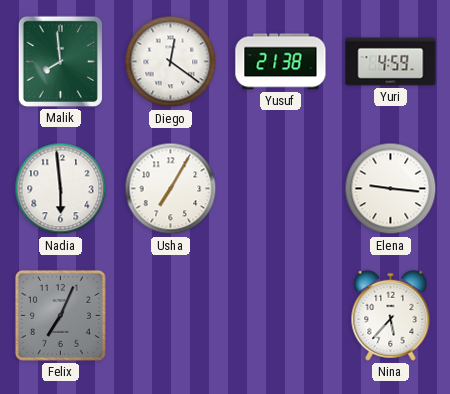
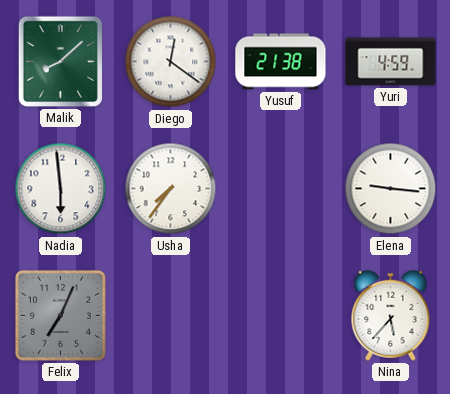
Malik: 7:59 -> 8:08 (60, 61)
Usha: 7:05 -> 7:36 (171, 189)
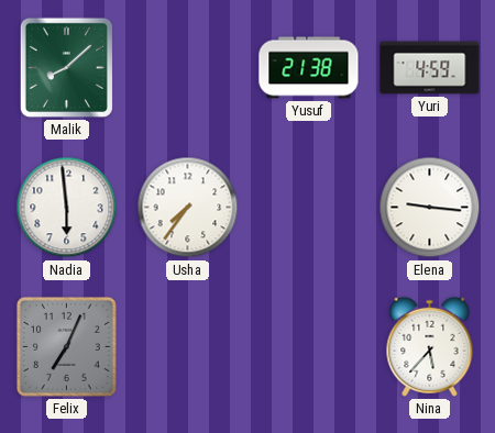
Diego: 12:21 -> none (171, 62)
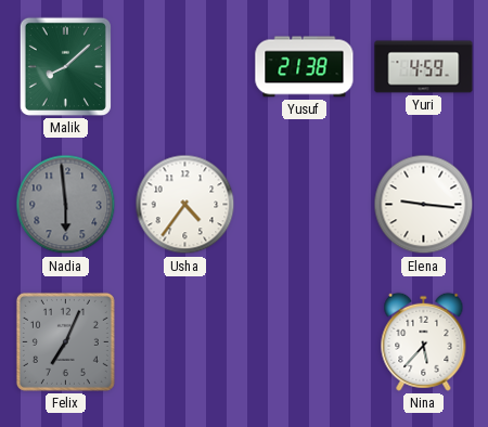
Nadia dial: white -> grey (66, 205)
Usha: 7:36 -> 4:36 (185, 205)
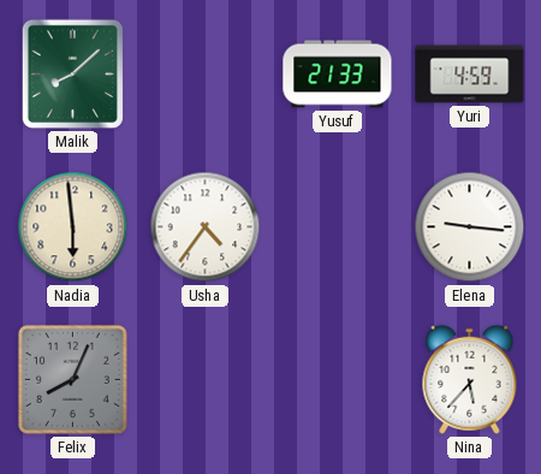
Yusuf: 21:38 -> 21:33 (338, 75)
Nadia dial: grey -> cream (73, 227)
Felix: 7:04 -> 8:04 (72, 379)
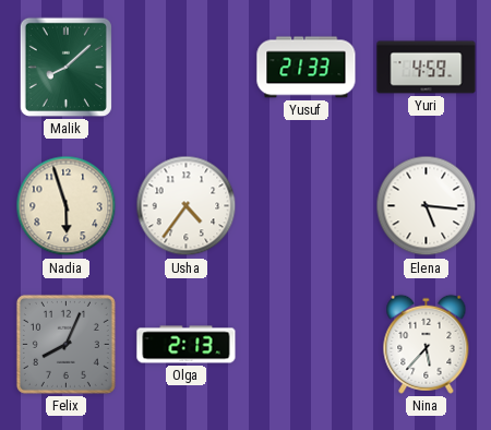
Nadia: 5:59 -> 5:57 (67, 206)
Elena: 9:16 -> 5:16 (427, 206)
Olga: none -> 2:13 (187, 345)
